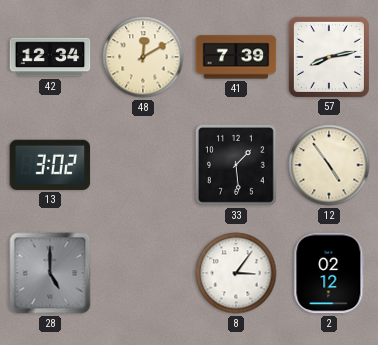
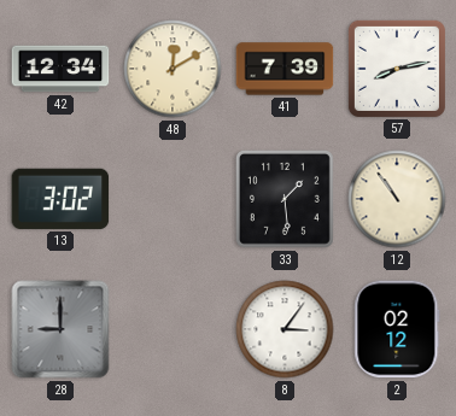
12: 4:54 -> 10:54 (397, 199)
28: 5:00 -> 9:00 (60, 329)
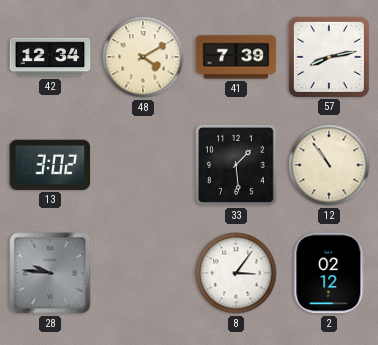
48: 12:10 -> 4:10 (143, 57)
28: 9:00 -> 9:46 (50, 273)
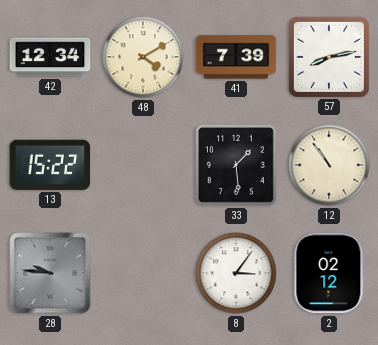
13: 3:02 -> 15:22 (50, 165)
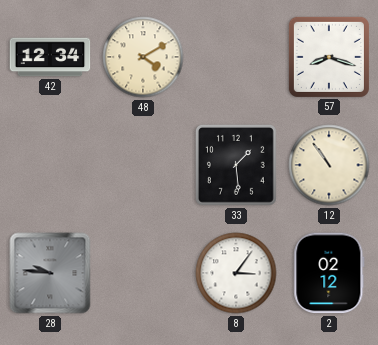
41: 7:39 -> none (236, 57)
57: 8:13 -> 8:18 (329, 57)
13: 15:22 -> none (50, 165)
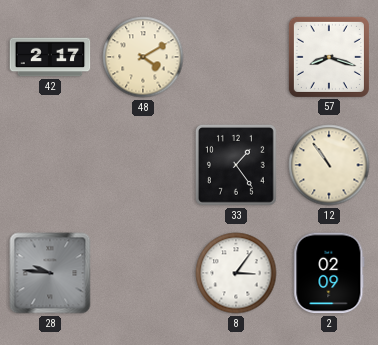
42: 12:34 -> 2:17 (50, 57)
33: 1:29 -> 1:24 (236, 165)
2: 02:12 -> 02:09 (329, 273)
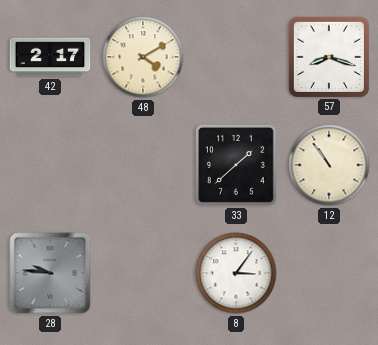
33: 1:24 -> 1:38 (236, 165)
2: 02:09 -> none (329, 273)
